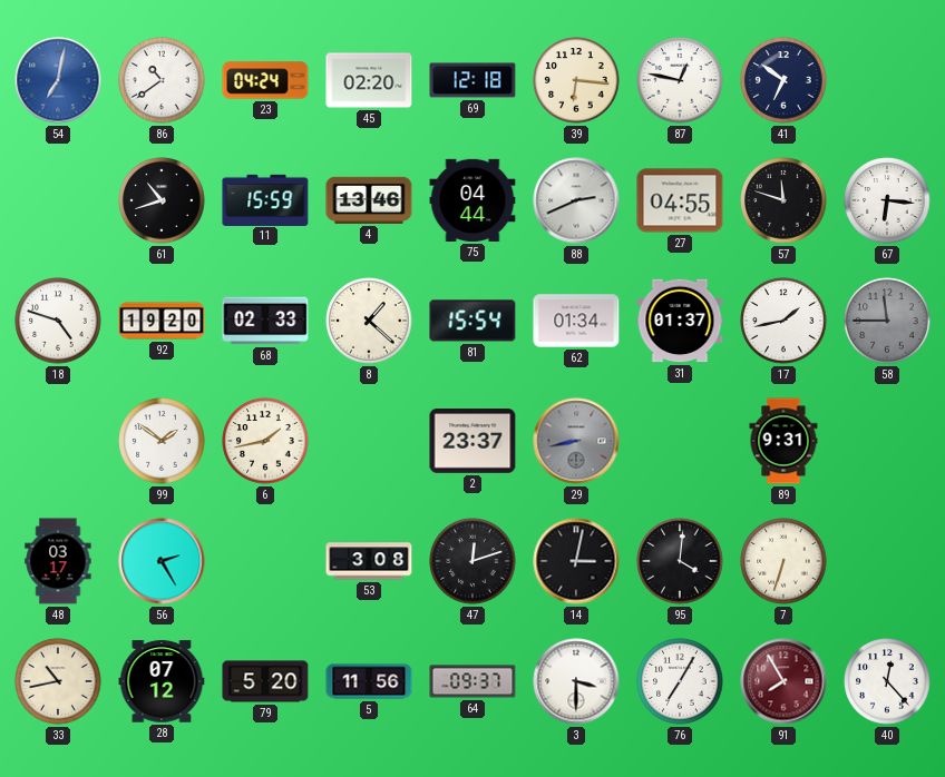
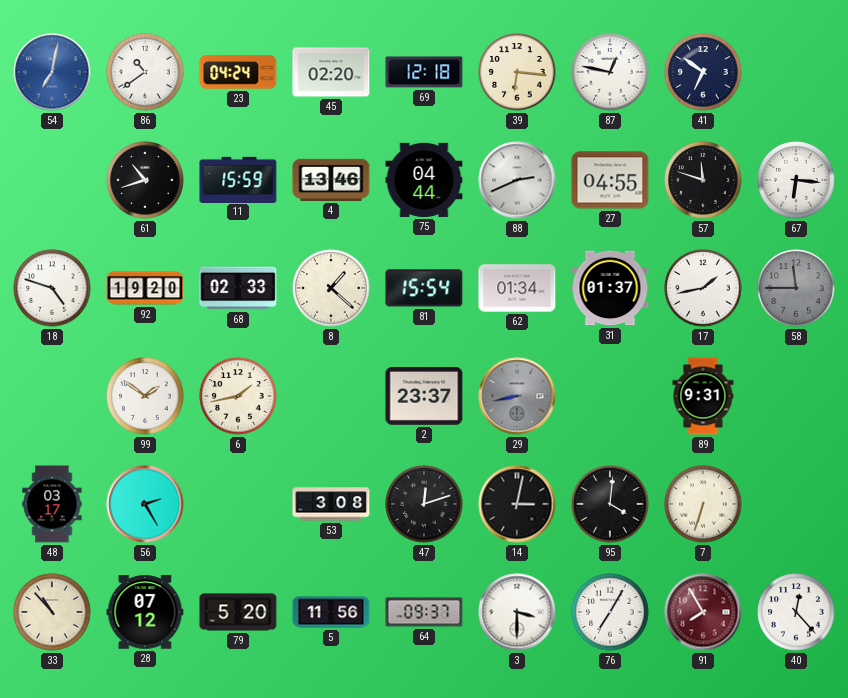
33: 10:43 -> 10:53 (52, 612)
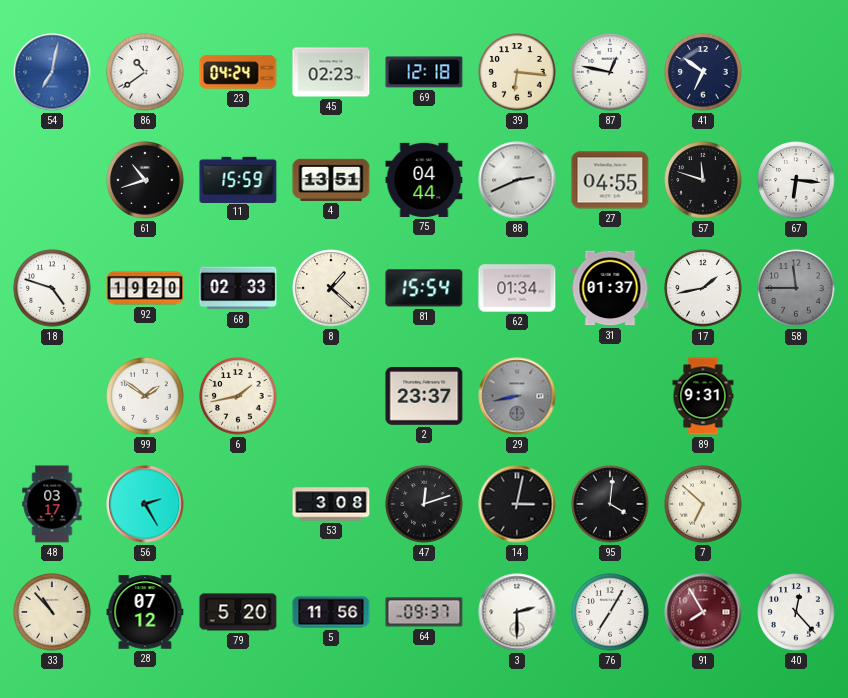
45: 02:20 -> 02:23 (331, 72)
4: 13:46 -> 13:51 (331, 180)
7: 6:33 -> 6:52 (703, 504)
3: 3:30 -> 2:30 (517, 612)
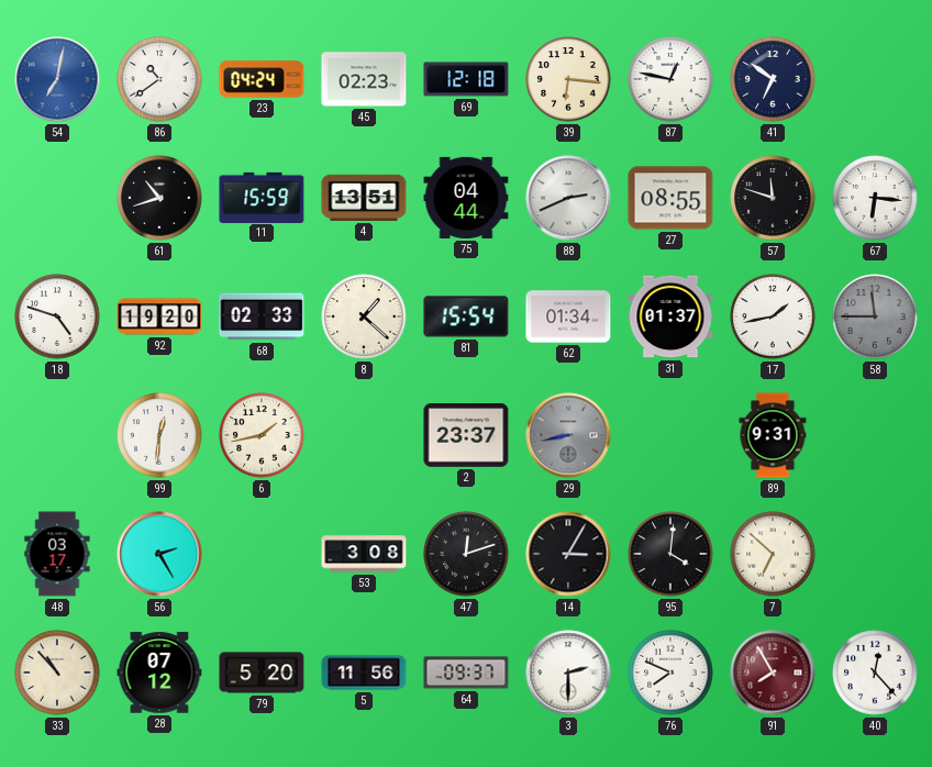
27: 04:55 -> 08:55 (670, 198)
99: 1:51 -> 12:31 (159, 435)
14: 3:02 -> 3:05 (568, 554)
76: 7:05 -> 7:49 (670, 672)
